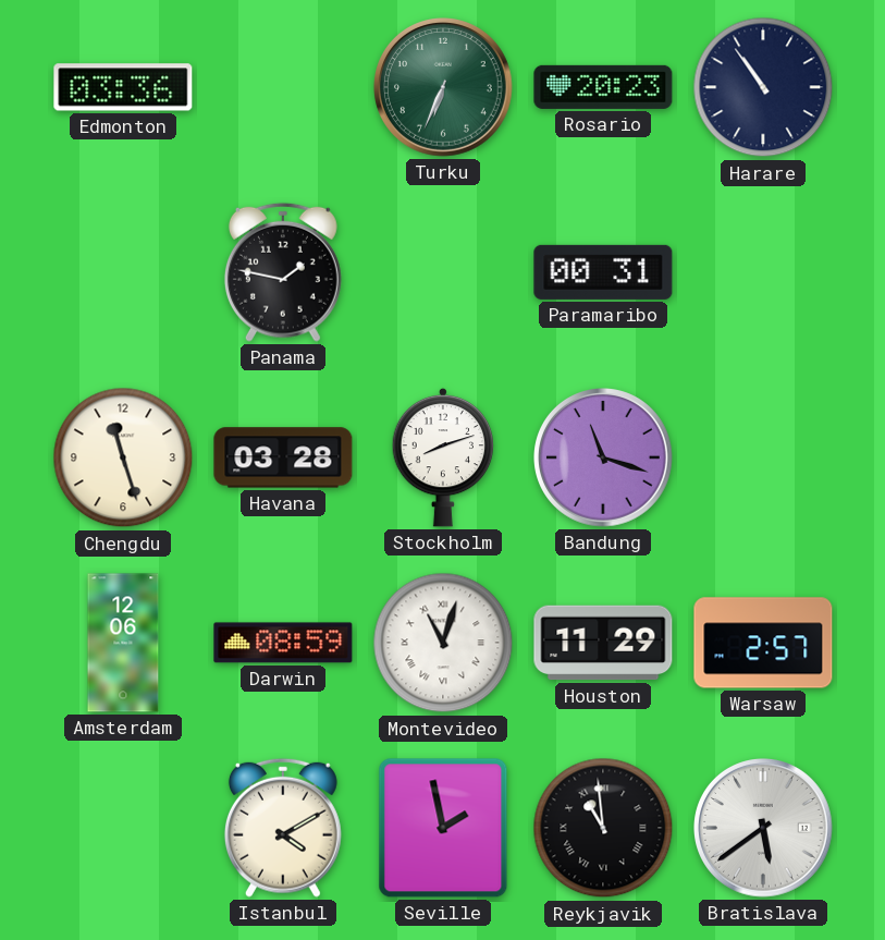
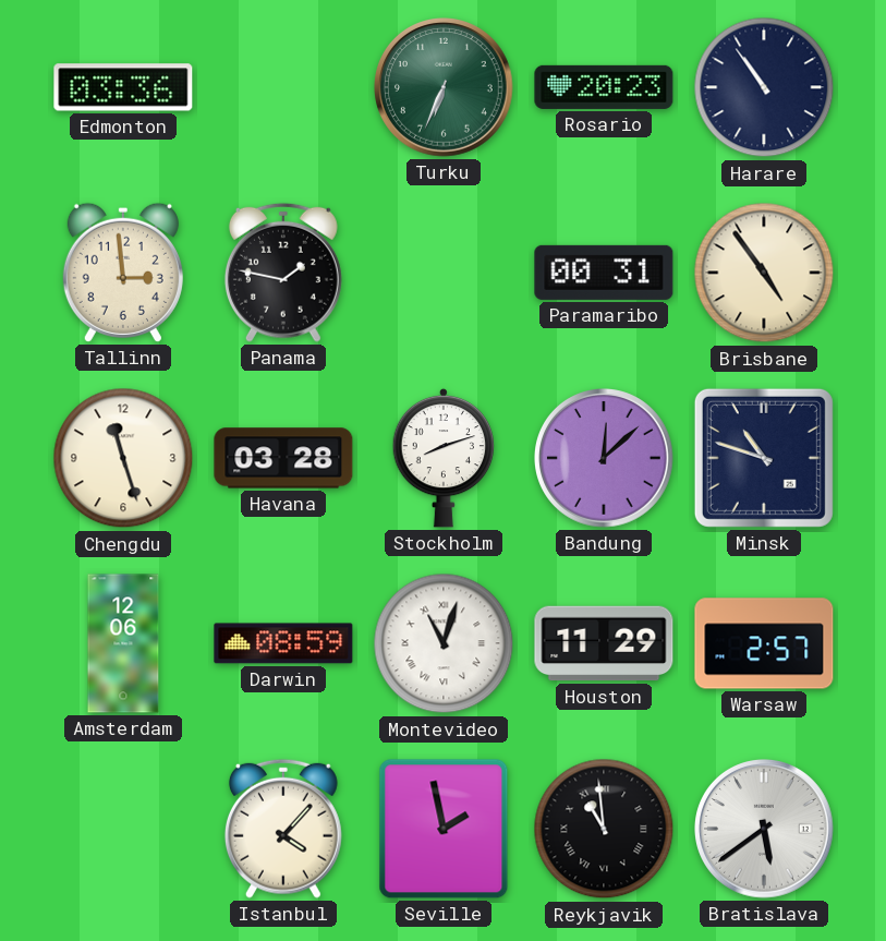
Tallinn: none -> 2:59 (123, 273)
Brisbane: none -> 4:54 (764, 273)
Bandung: 11:18 -> 12:08 (605, 459)
Minsk: none -> 10:48 (764, 458)
Istanbul: 4:10 -> 4:07 (283, 829)
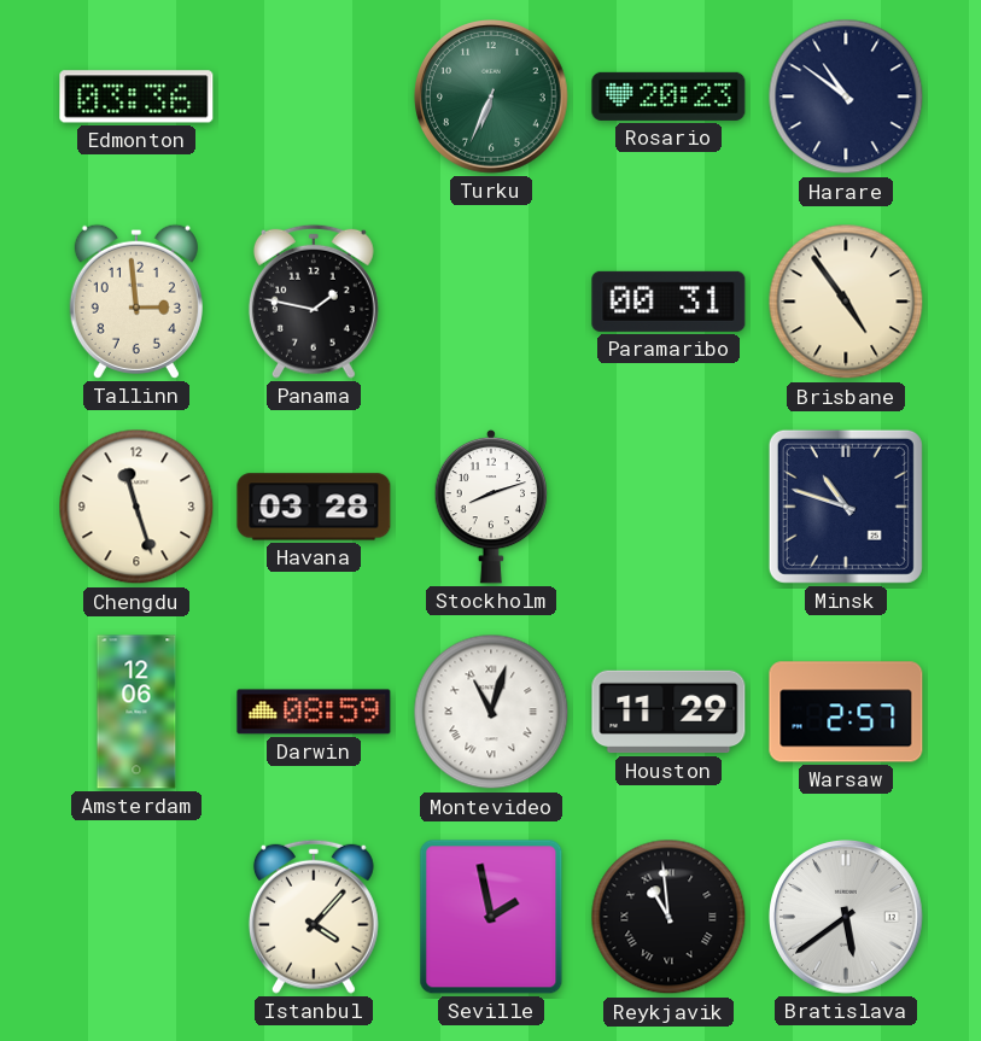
Harare: 10:54 -> 10:51 (846, 97)
Bandung: 12:08 -> none (605, 459)
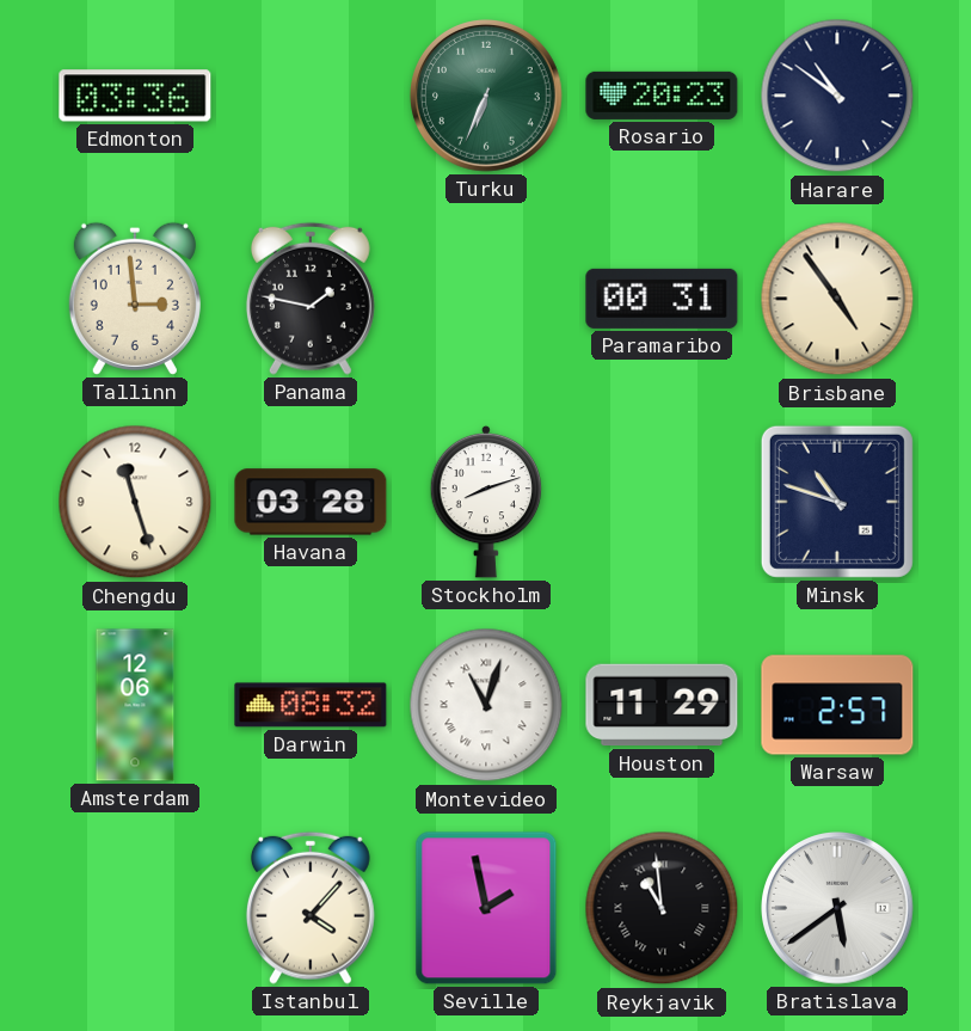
Darwin: 08:59 -> 08:32 (311, 705)
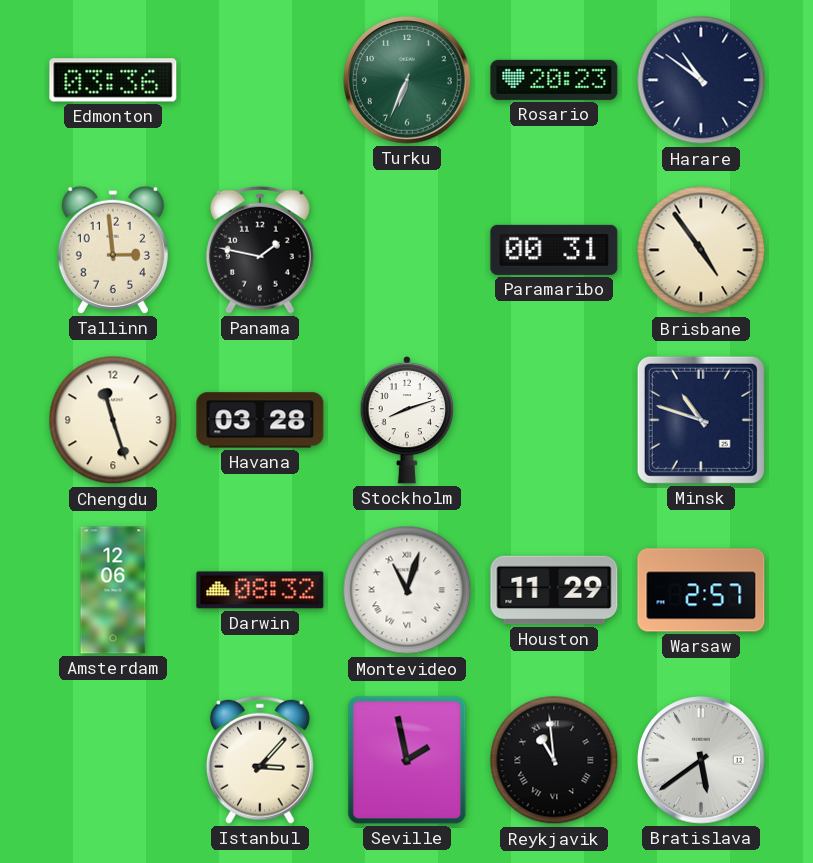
Istanbul: 4:07 -> 3:07 (260, 760)
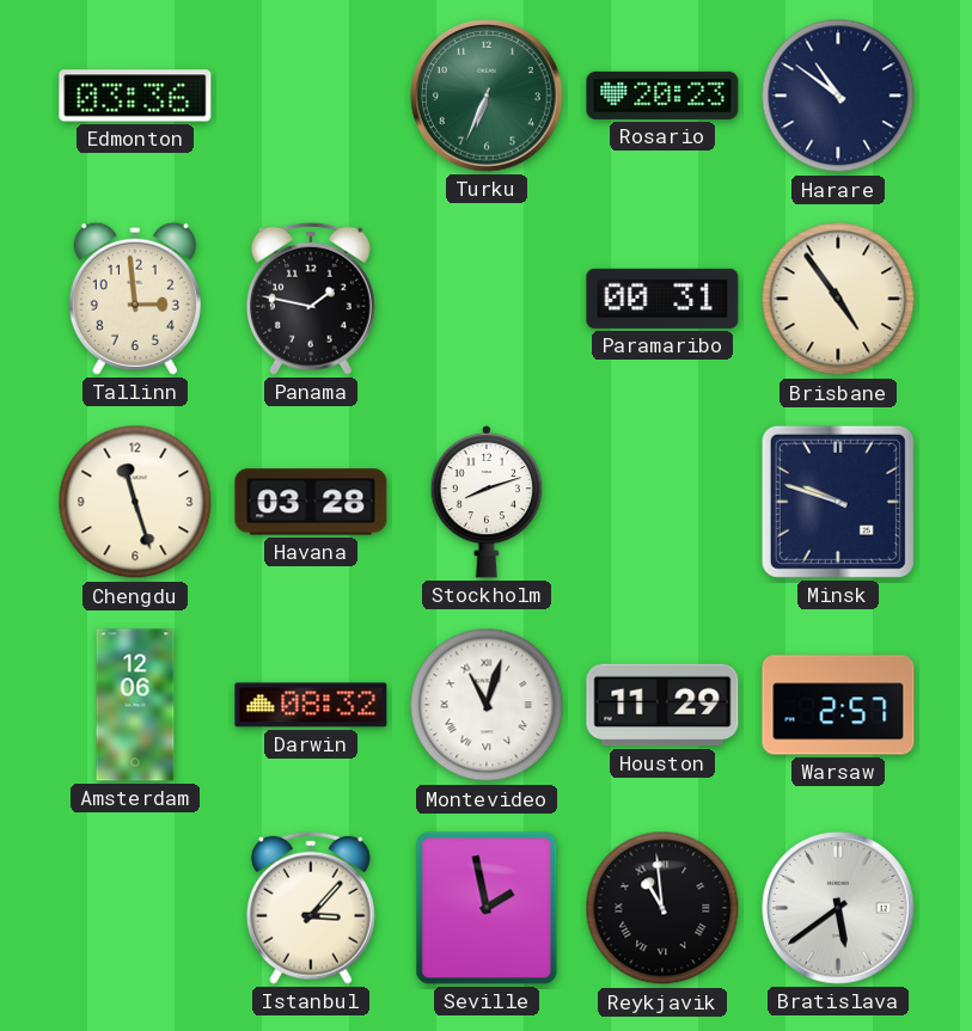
Minsk: 10:48 -> 9:48 (838, 502)
